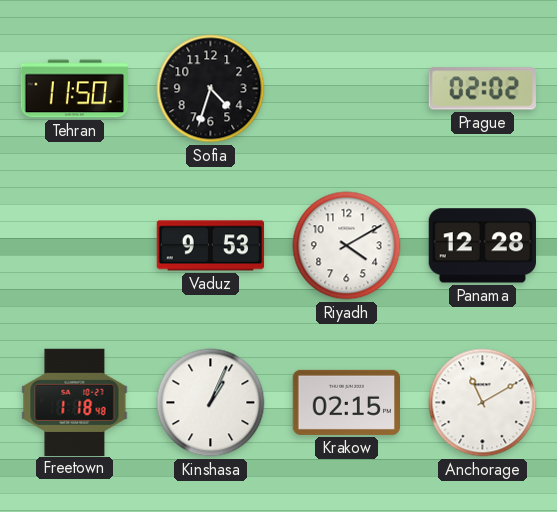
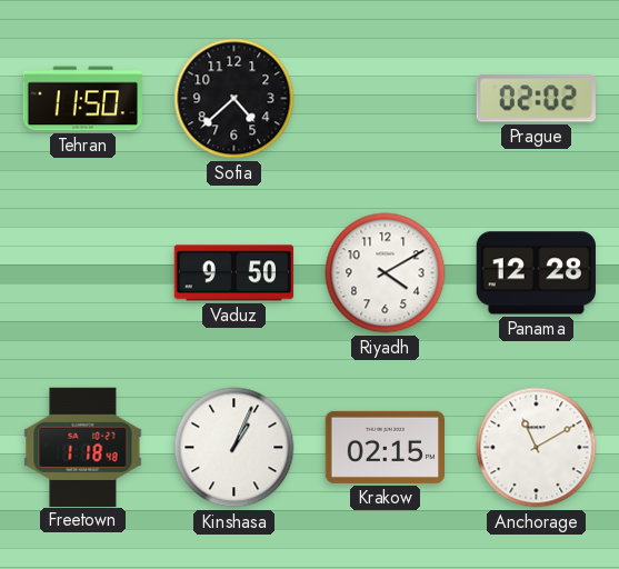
Sofia: 4:33 -> 4:38 (234, 99)
Vaduz: 9:53 -> 9:50 (234, 273)
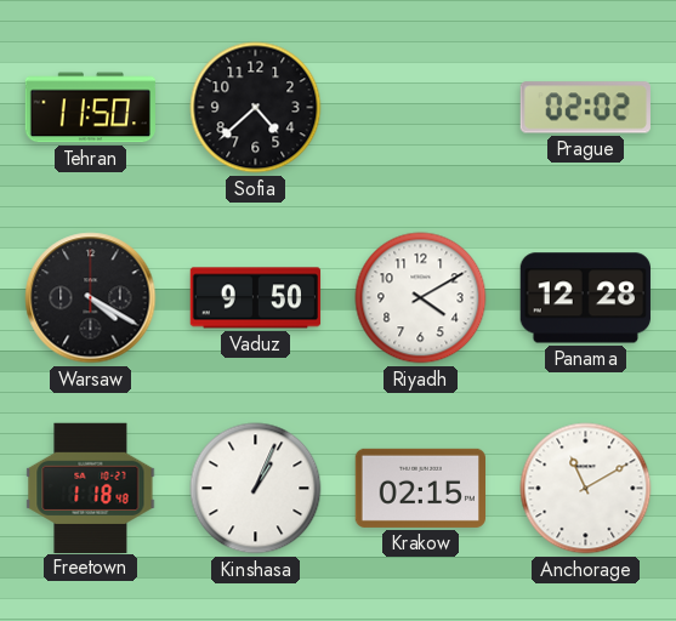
Warsaw: none -> 4:20 (91, 298)
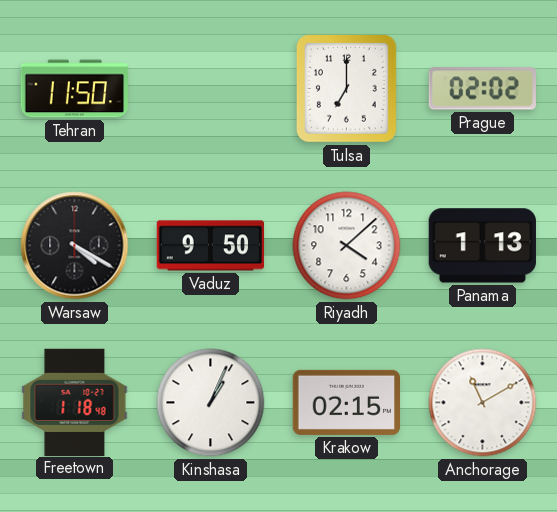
Sofia: 4:38 -> none (256, 108)
Tulsa: none -> 7:00 (346, 88)
Riyadh: 4:10 -> 4:08 (347, 246)
Panama: 12:28 -> 1:13 (482, 246)
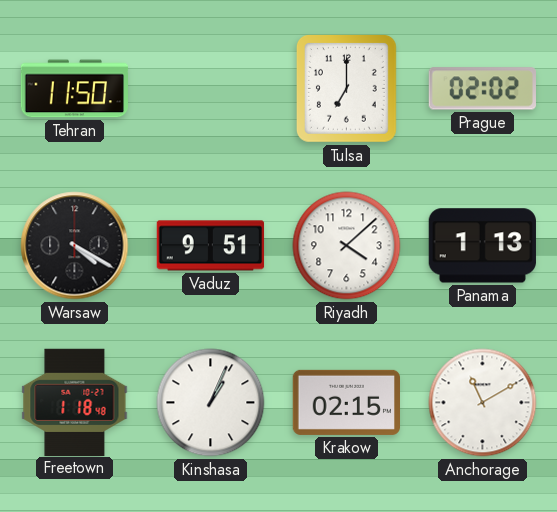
Vaduz: 9:50 -> 9:51 (211, 246)
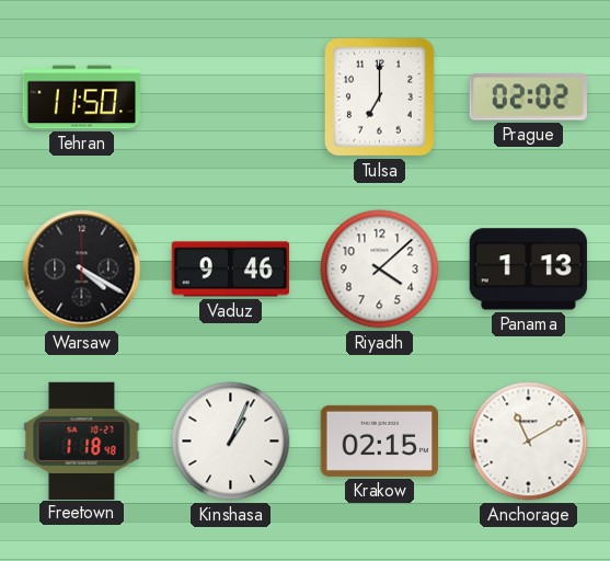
Vaduz: 9:51 -> 9:46 (231, 270)
